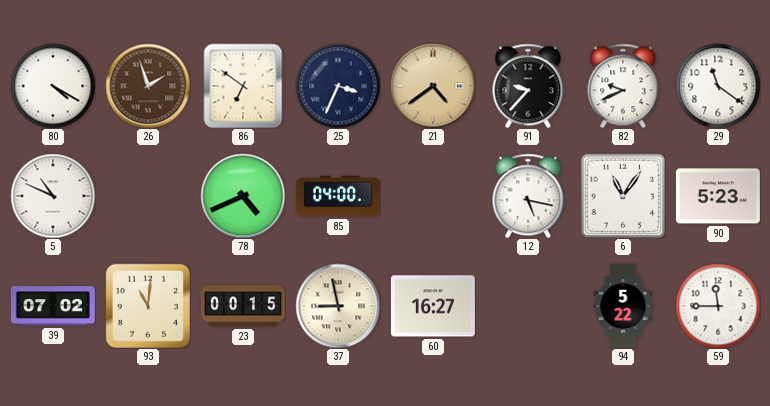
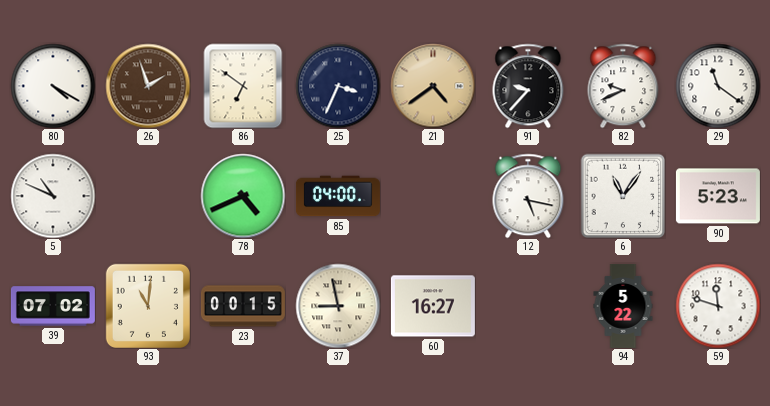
59: 11:45 -> 11:48 (718, 306)
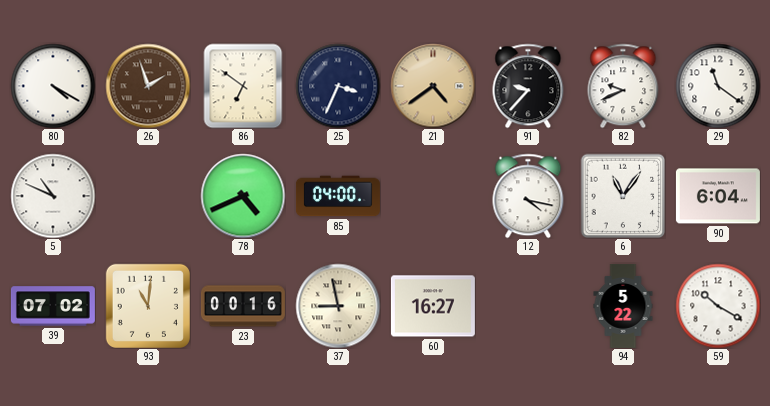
12: 5:17 -> 4:17 (528, 196)
90: 5:23 -> 6:04 (718, 196)
23: 00:15 -> 00:16 (243, 306)
59: 11:48 -> 10:20 (718, 306)
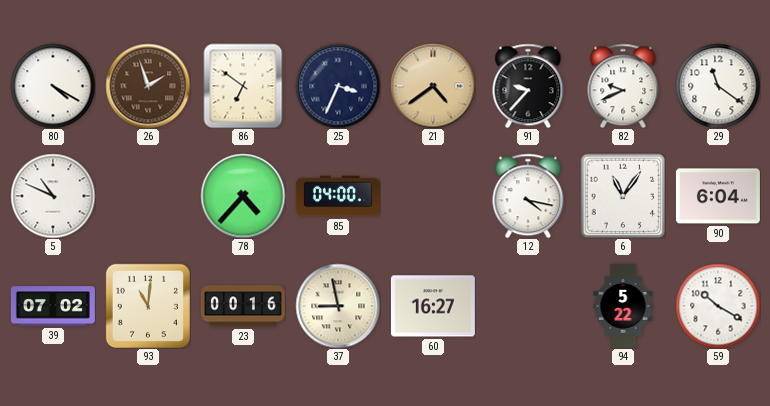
78: 4:41 -> 4:37 (243, 196)
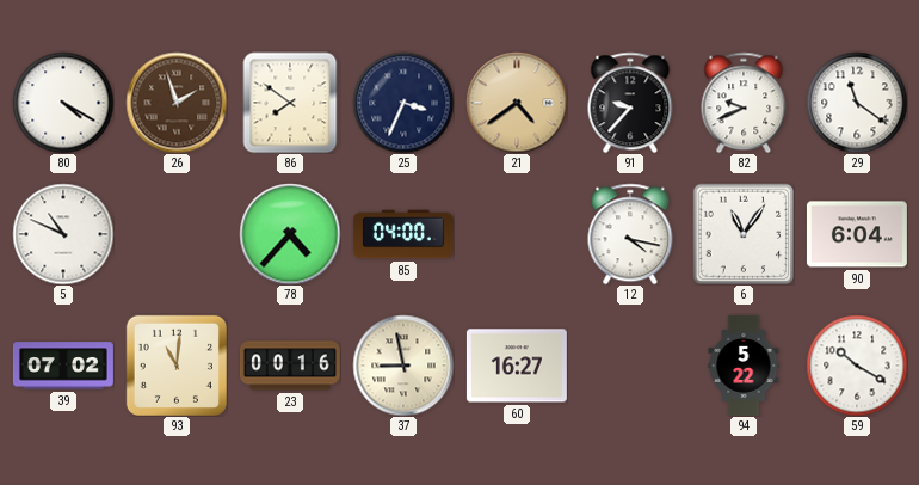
86: 6:51 -> 7:51 (290, 103)
